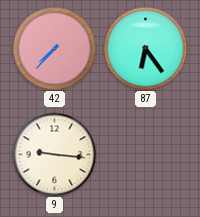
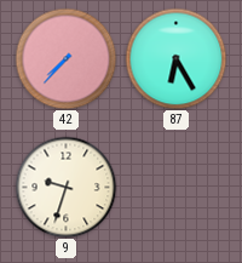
87: 6:24 -> 6:25 (175, 58)
9: 9:16 -> 9:33 (65, 187)
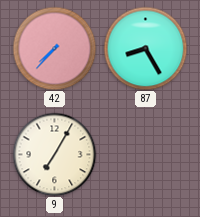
87: 6:25 -> 8:25 (145, 48)
9: 9:33 -> 7:05 (54, 154)
